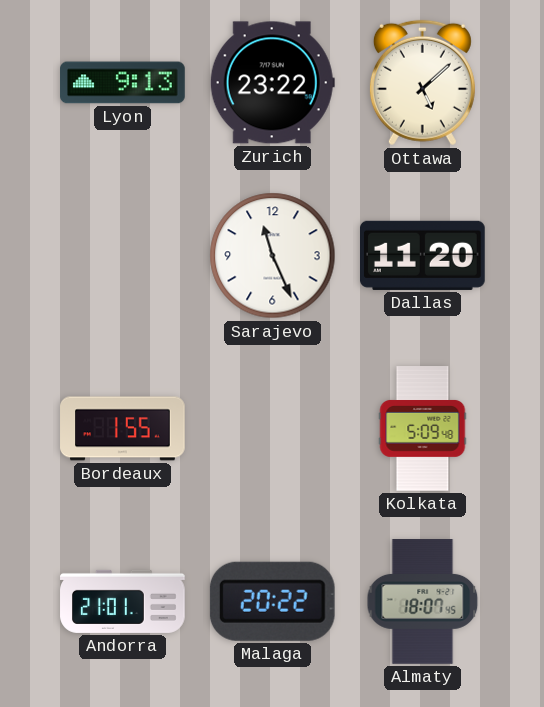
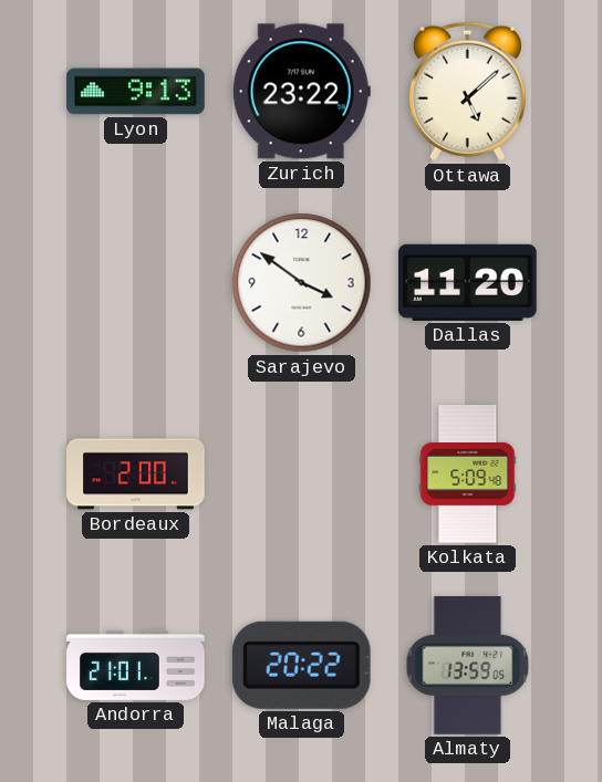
Sarajevo: 11:26 -> 3:51 (302, 283)
Bordeaux: 1:55 -> 2:00 (136, 475)
Almaty: 18:07 -> 13:59 (468, 666)
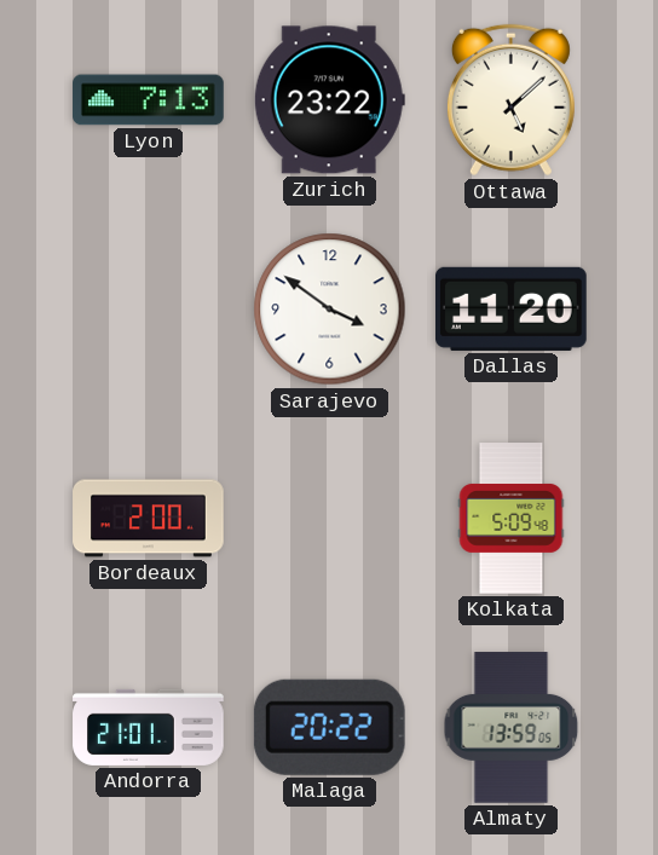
Lyon: 9:13 -> 7:13 (149, 100)
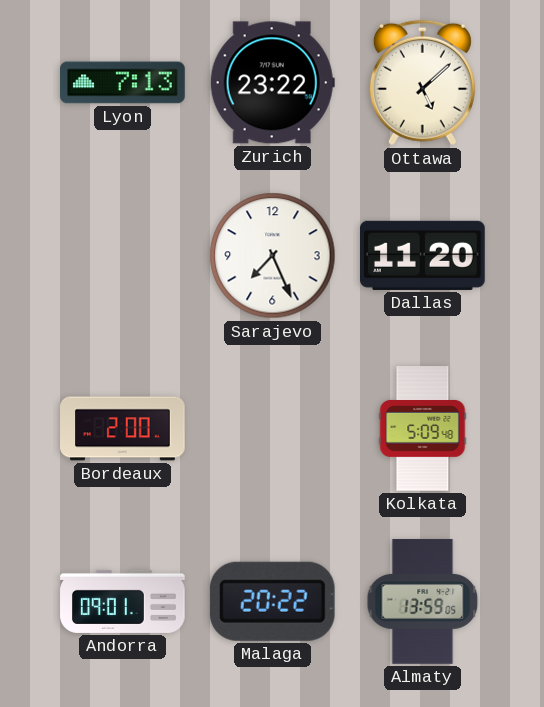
Sarajevo: 3:51 -> 7:26 (273, 256)
Andorra: 21:01 -> 09:01 (123, 601)
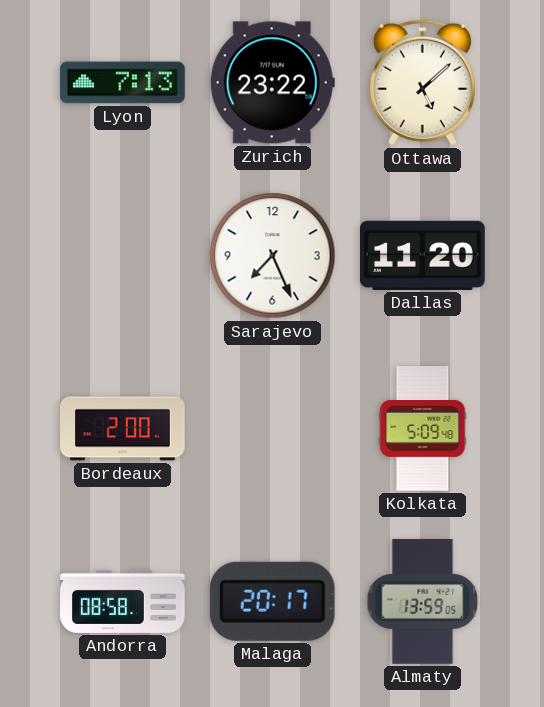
Andorra: 09:01 -> 08:58 (123, 601)
Malaga: 20:22 -> 20:17 (272, 601)
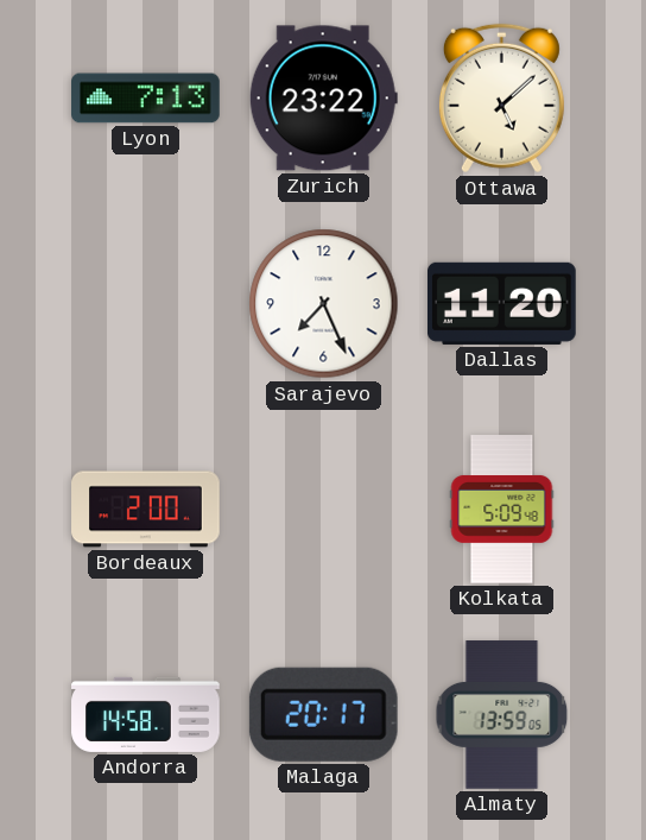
Andorra: 08:58 -> 14:58 (146, 714)
